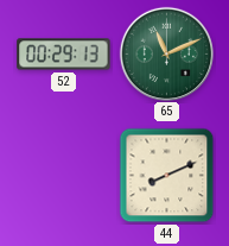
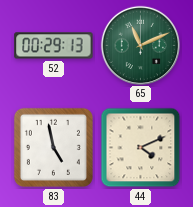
83: none -> 4:58 (53, 147)
44: 8:11 -> 4:11 (141, 148)
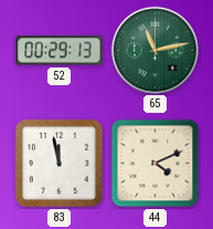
65: 11:11 -> 11:13 (155, 50)
83: 4:58 -> 11:58 (58, 163)
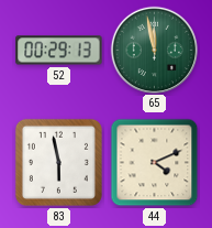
65: 11:13 -> 11:58 (154, 50)
83: 11:58 -> 5:58 (58, 162)
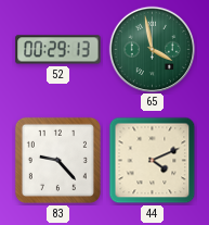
65: 11:58 -> 3:58 (152, 49)
83: 5:58 -> 9:23 (57, 160)
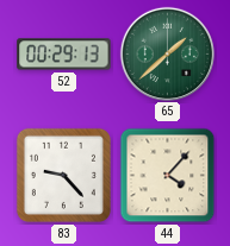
65: 3:58 -> 1:38 (167, 53)
44: 4:11 -> 4:07 (168, 176)
